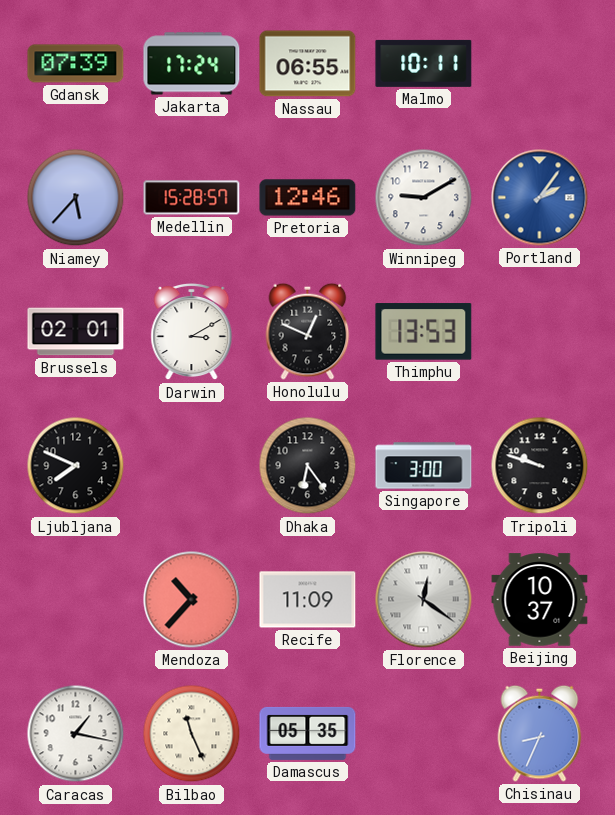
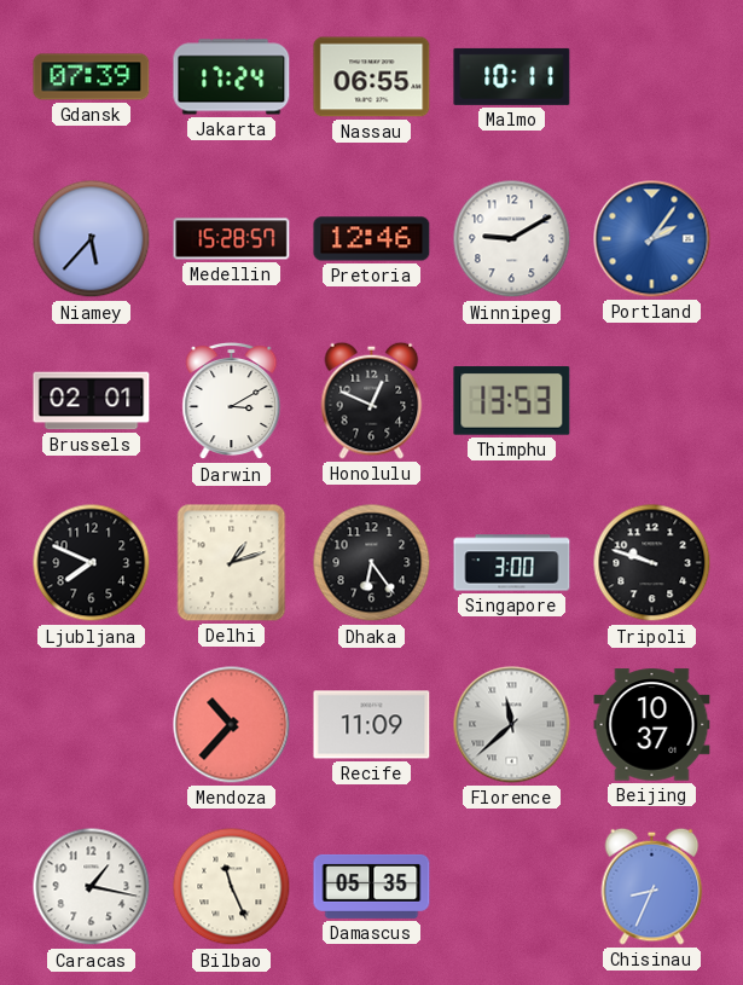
Delhi: none -> 1:12 (232, 563)
Florence: 12:21 -> 11:38 (512, 725)
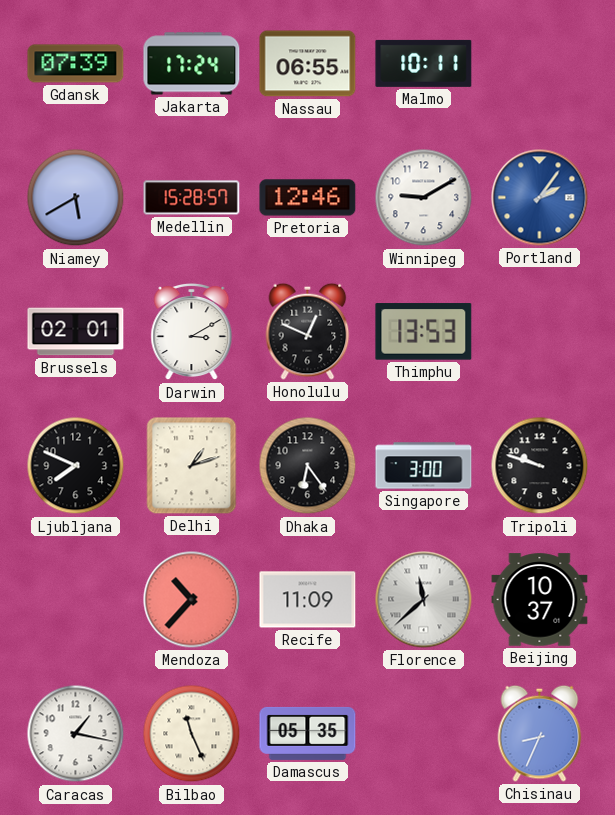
Niamey: 5:37 -> 5:40 (76, 198)
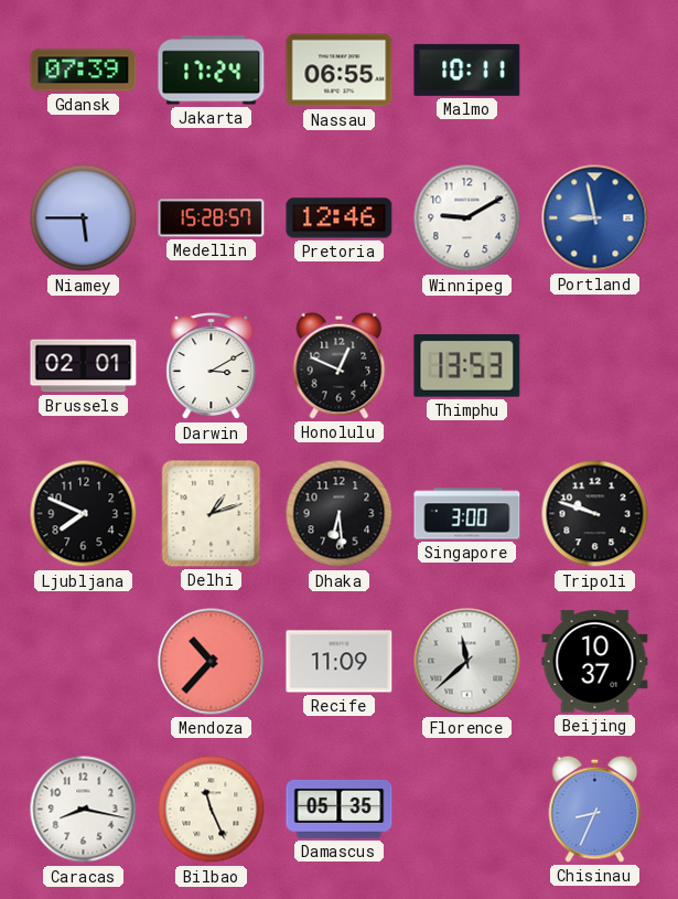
Niamey: 5:40 -> 5:45 (84, 218)
Portland: 2:06 -> 8:58 (595, 218)
Dhaka: 6:24 -> 6:29 (340, 514)
Caracas: 1:17 -> 8:17 (84, 810)
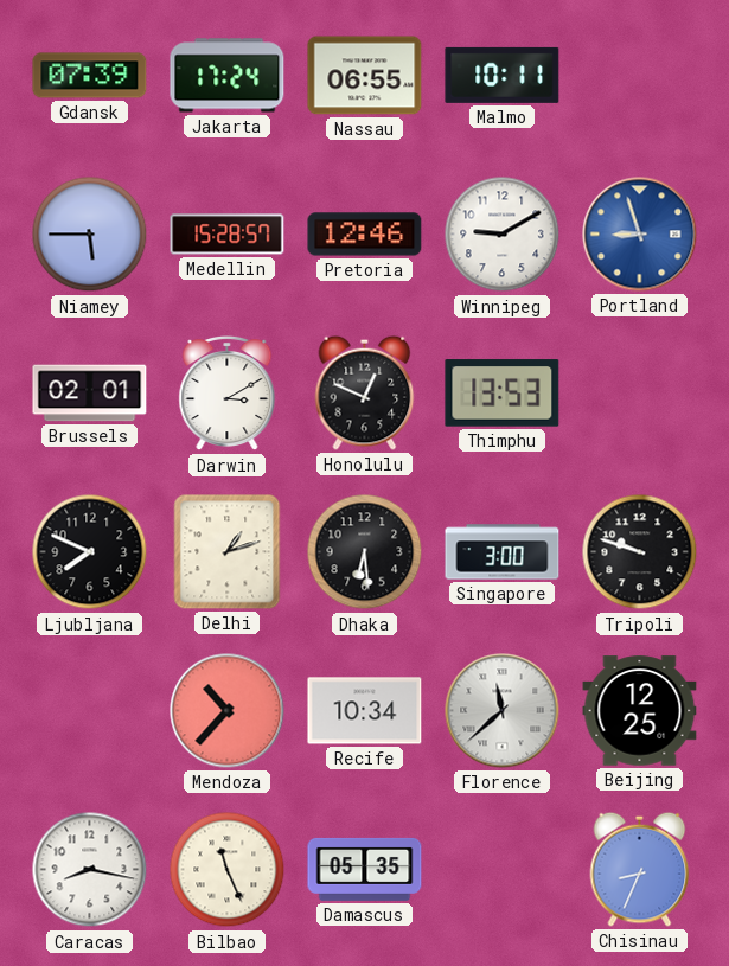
Portland: 8:58 -> 8:57 (640, 235)
Recife: 11:09 -> 10:34 (365, 711)
Beijing: 10:37 -> 12:25 (640, 711)
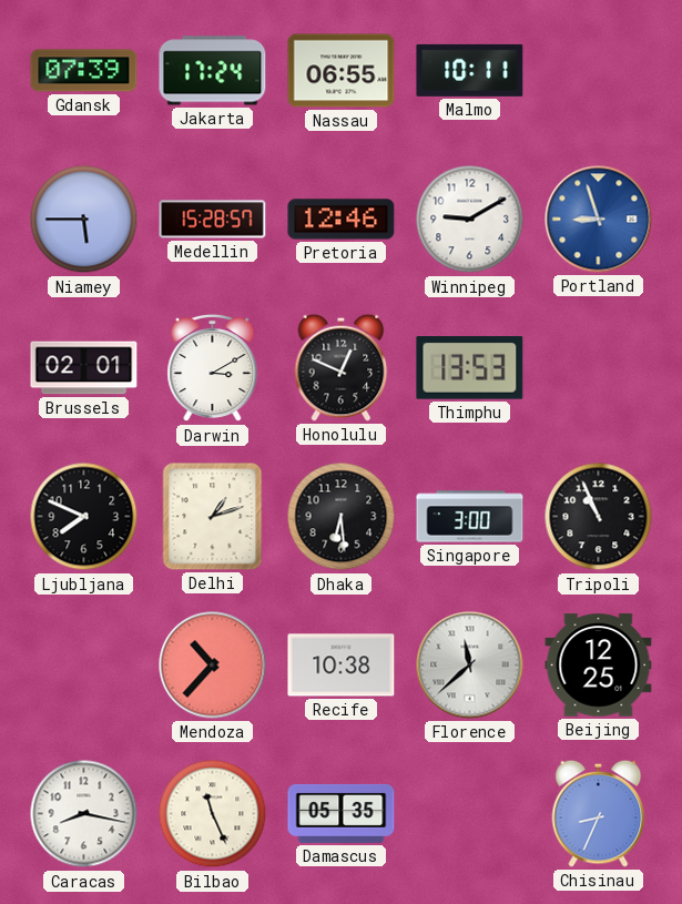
Tripoli: 9:48 -> 10:56 (599, 517)
Recife: 10:34 -> 10:38 (342, 666)
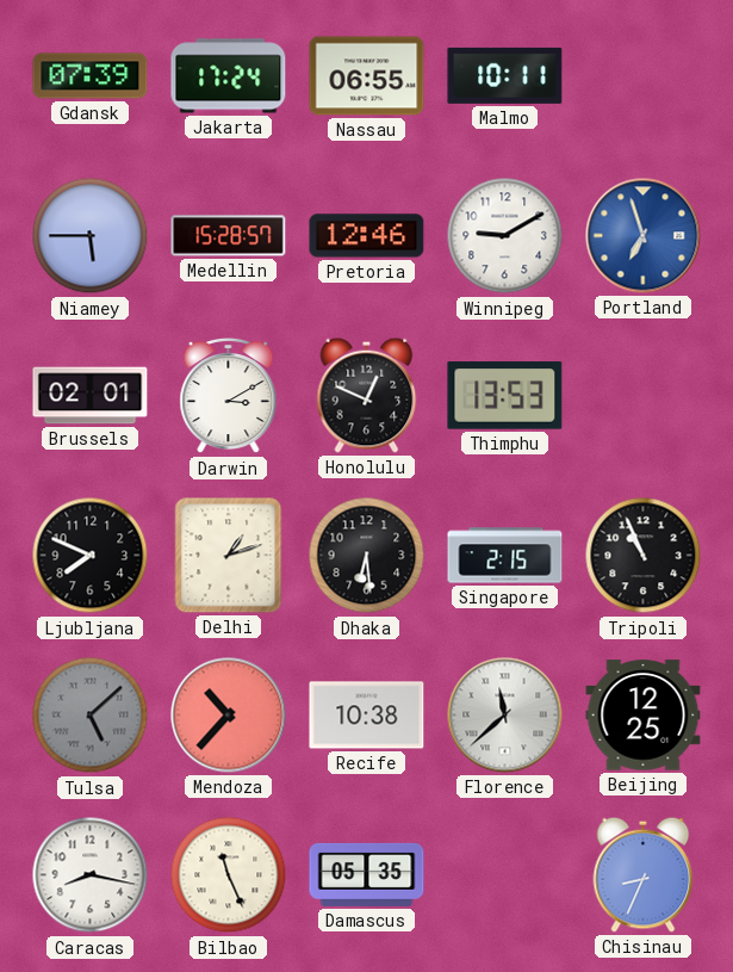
Portland: 8:57 -> 6:57 (644, 236)
Singapore: 3:00 -> 2:15 (505, 556)
Tulsa: none -> 5:08 (91, 716)
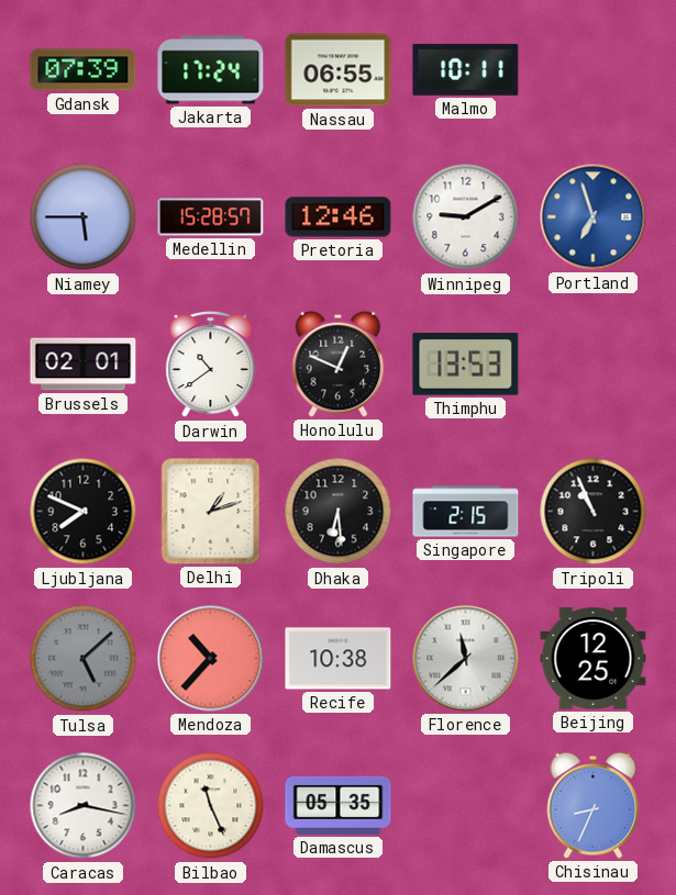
Darwin: 3:10 -> 10:39 (211, 365)
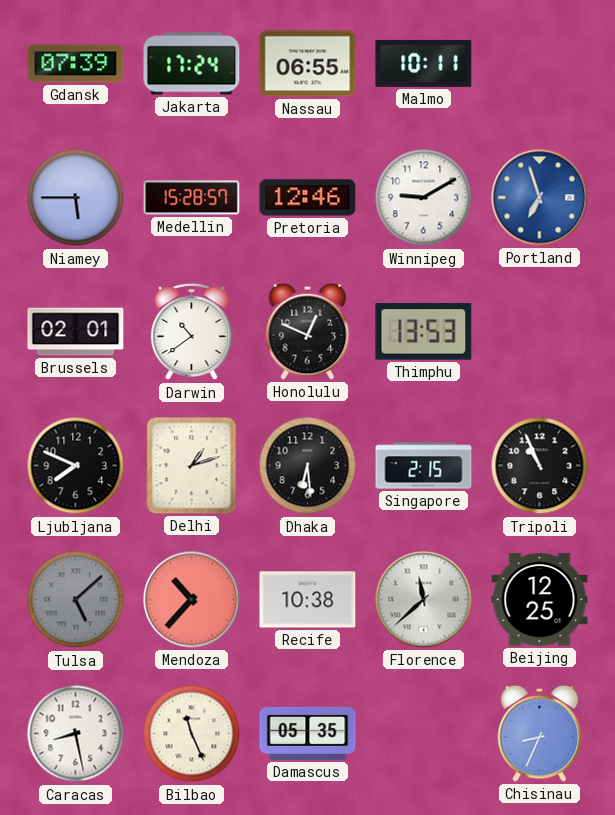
Caracas: 8:17 -> 8:28 (76, 734)
